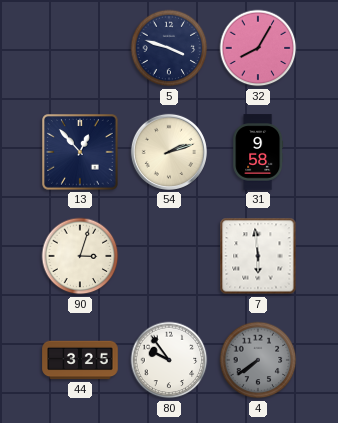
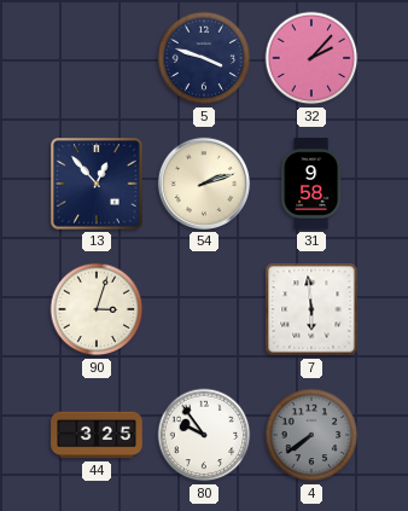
32: 8:05 -> 2:07 (311, 58)
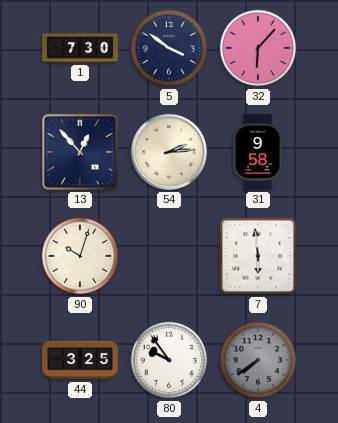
1: none -> 7:30 (80, 48)
5: 3:48 -> 3:51 (169, 48)
32: 2:07 -> 6:07 (258, 48)
54: 2:12 -> 2:14 (169, 152)
90: 3:03 -> 10:03 (80, 256)
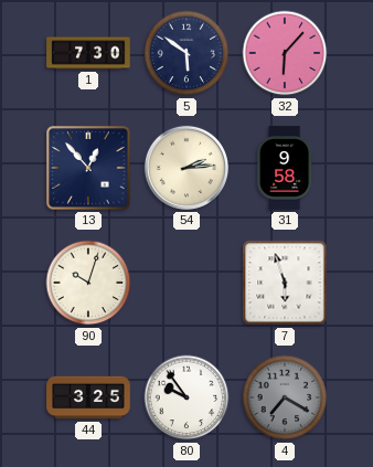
5: 3:51 -> 5:51 (186, 53)
7: 5:59 -> 5:57 (285, 283)
4: 7:39 -> 7:20 (285, 397)
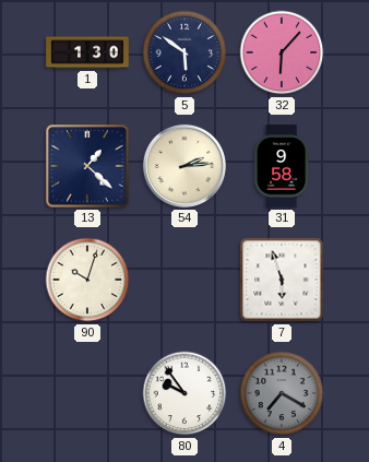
1: 7:30 -> 1:30 (87, 52)
13: 12:53 -> 1:22 (87, 166)
44: 3:25 -> none (88, 397)
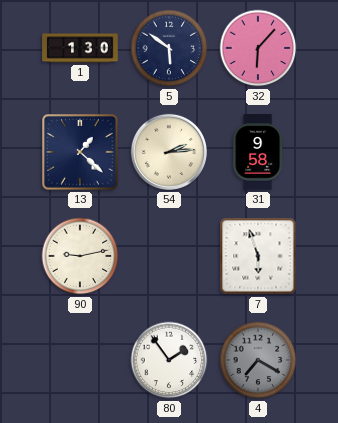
90: 10:03 -> 9:13 (80, 256)
80: 9:54 -> 1:54 (169, 360)
